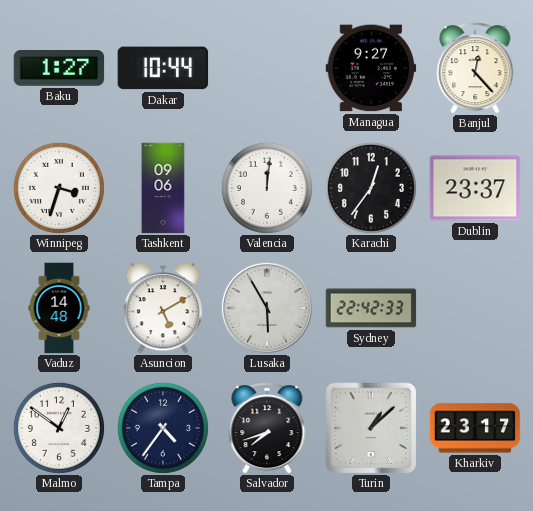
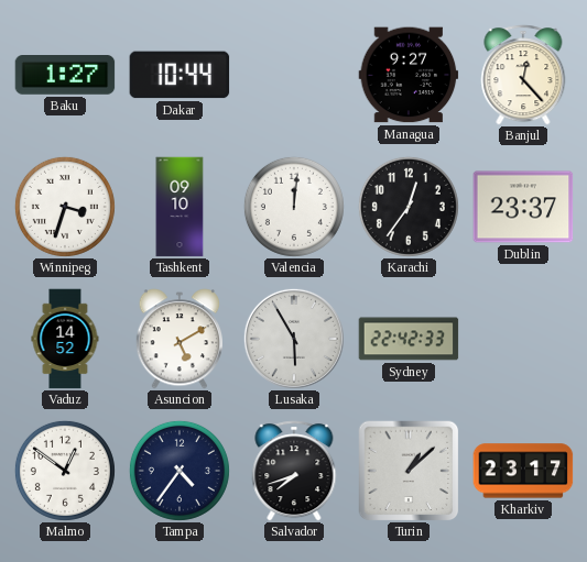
Tashkent: 09:06 -> 09:10 (180, 207)
Vaduz: 14:48 -> 14:52 (65, 339)
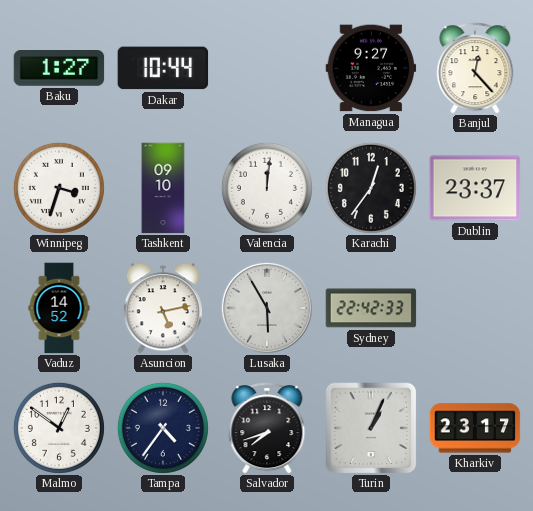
Asuncion: 5:10 -> 5:13 (162, 308)
Turin: 1:08 -> 1:04 (371, 428)
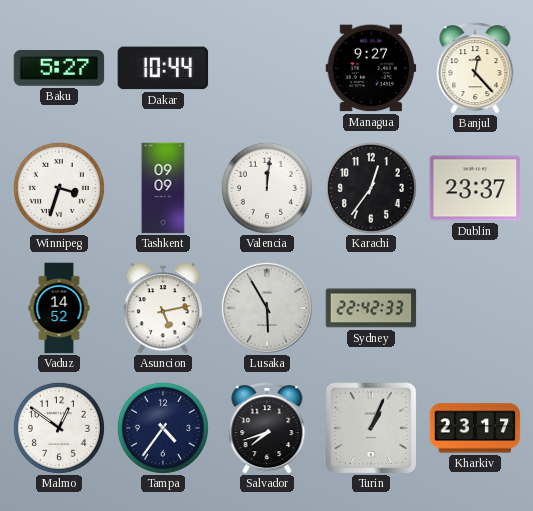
Baku: 1:27 -> 5:27 (59, 69)
Tashkent: 09:10 -> 09:09 (163, 188)
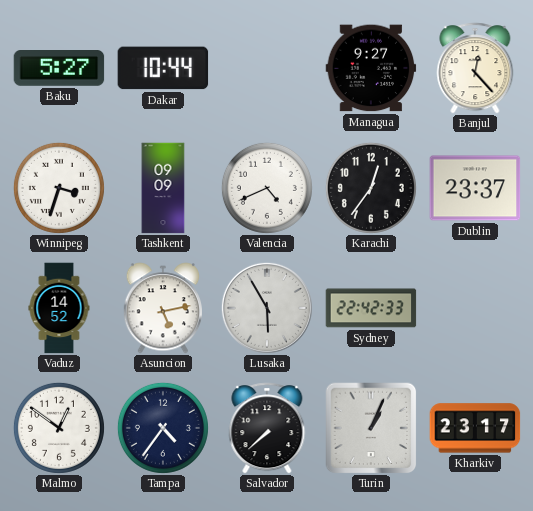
Valencia: 12:01 -> 4:41 (267, 188)
Salvador: 7:42 -> 7:38 (267, 428)
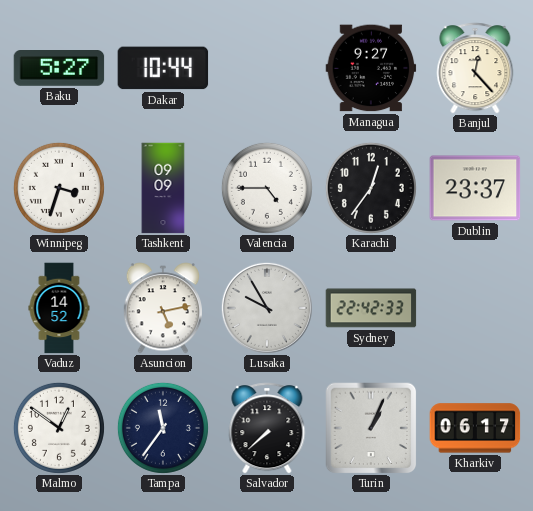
Valencia: 4:41 -> 4:45 (267, 188)
Lusaka: 5:55 -> 9:55 (267, 308)
Tampa: 4:36 -> 11:36 (163, 428)
Kharkiv: 23:17 -> 06:17 (475, 428)
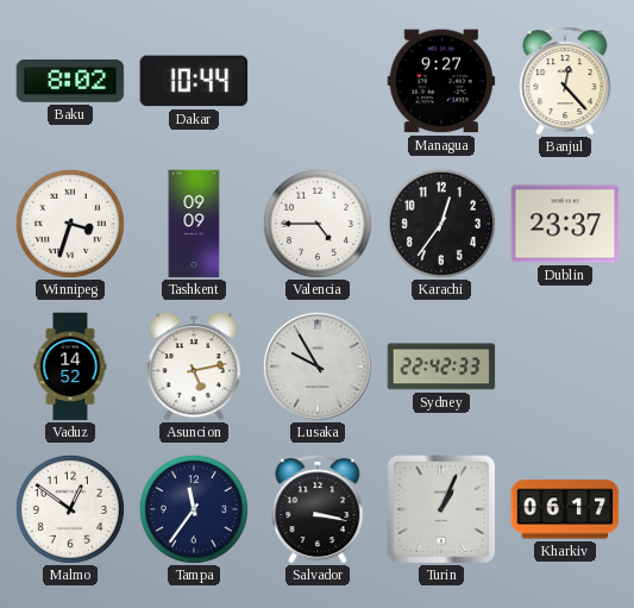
Baku: 5:27 -> 8:02 (70, 82)
Salvador: 7:38 -> 3:17 (318, 509)
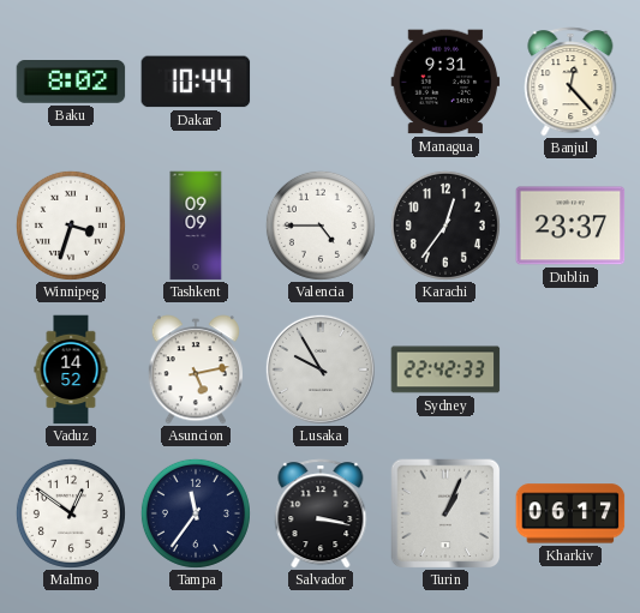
Managua: 9:27 -> 9:31 (445, 82)
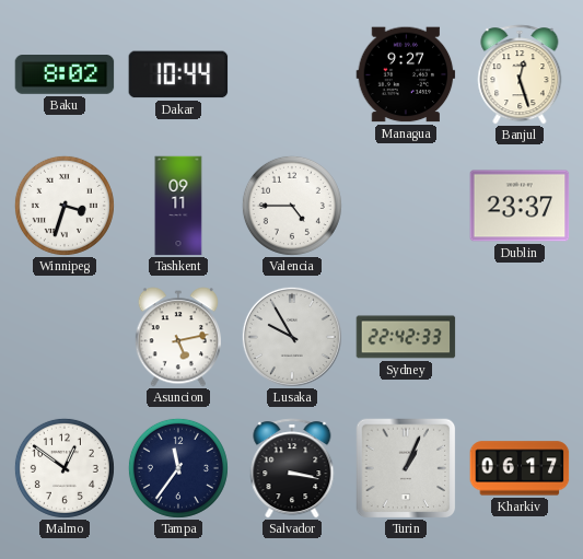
Managua: 9:31 -> 9:27 (406, 74)
Banjul: 12:23 -> 12:27 (520, 74)
Tashkent: 09:09 -> 09:11 (178, 206)
Karachi: 12:36 -> none (445, 226)
Vaduz: 14:52 -> none (71, 369)
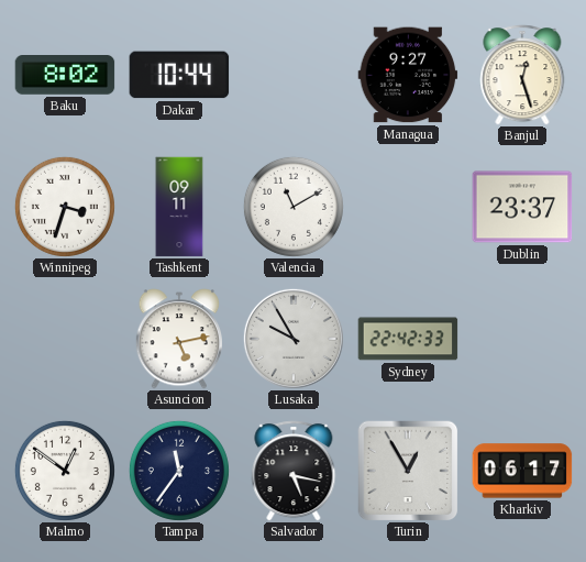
Valencia: 4:45 -> 11:10 (294, 207)
Salvador: 3:17 -> 5:17 (294, 471)
Turin: 1:04 -> 12:55 (408, 471)
